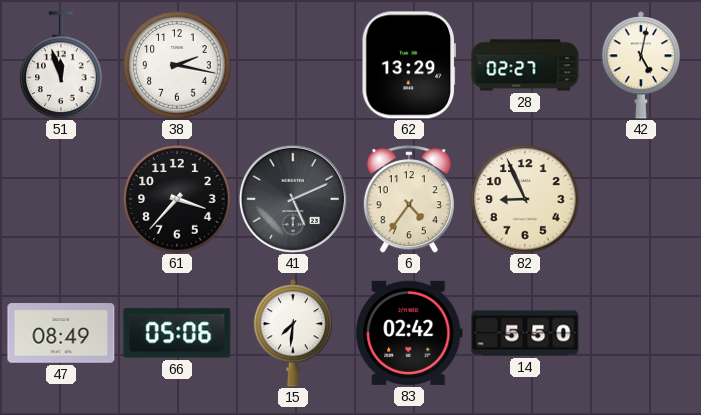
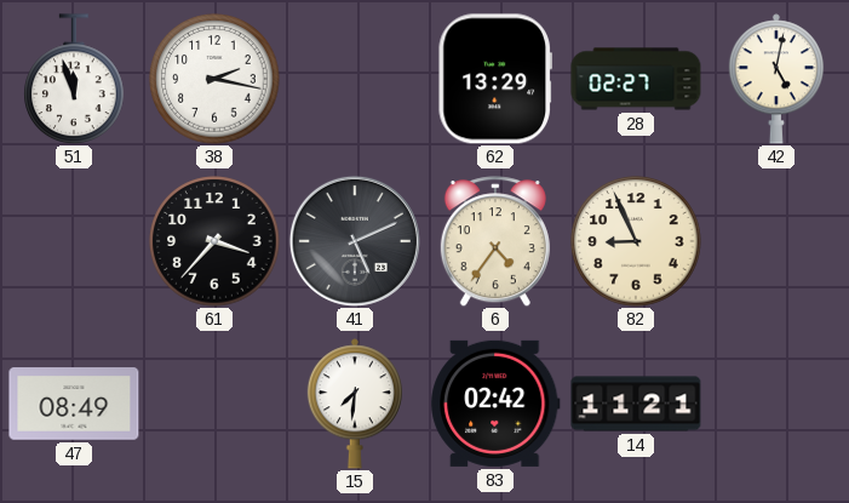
66: 05:06 -> none (177, 333)
14: 5:50 -> 11:21 (636, 404)
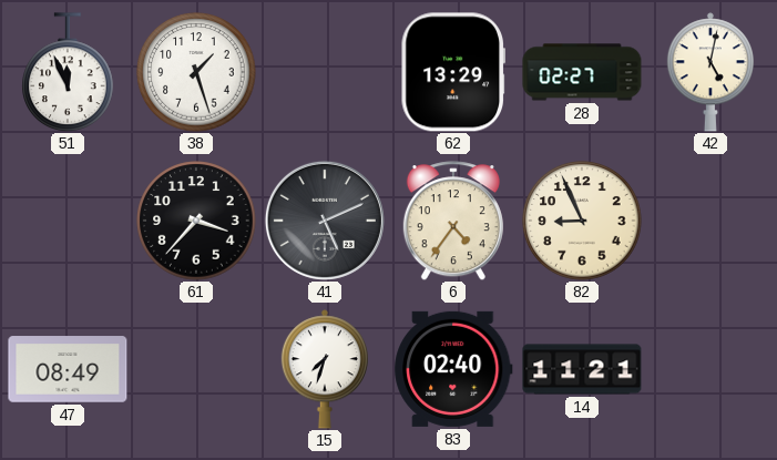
51: 11:57 -> 11:56 (68, 72)
38: 2:17 -> 1:27 (196, 72)
15: 7:31 -> 7:33 (325, 369)
83: 02:42 -> 02:40 (453, 369)
